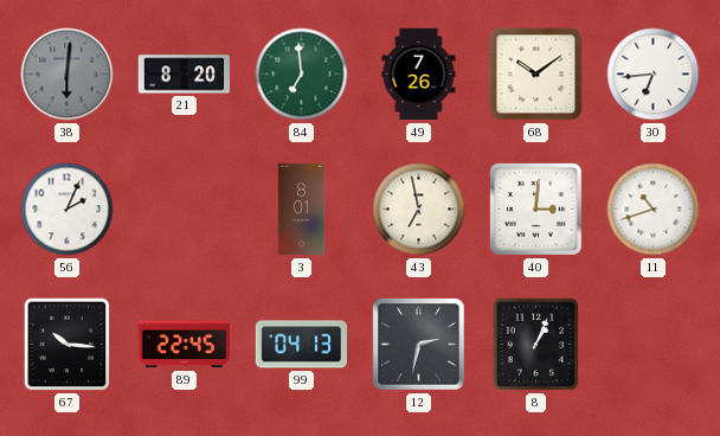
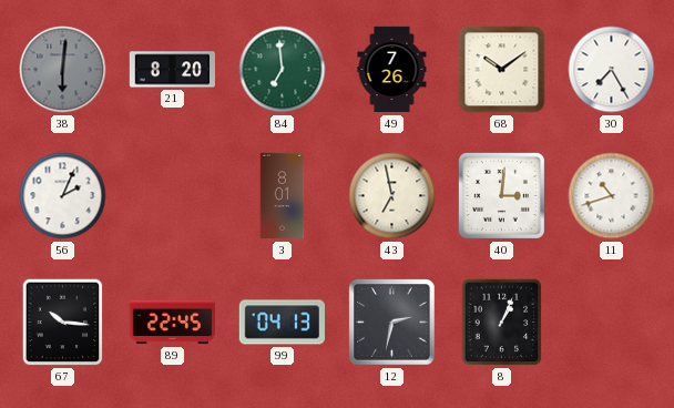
30: 6:44 -> 7:25 (612, 70)
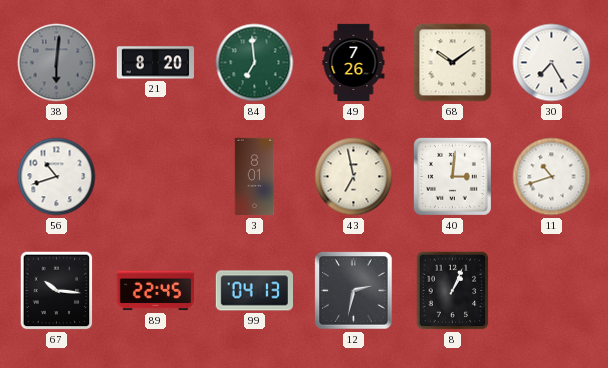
56: 2:04 -> 10:42 (57, 177)
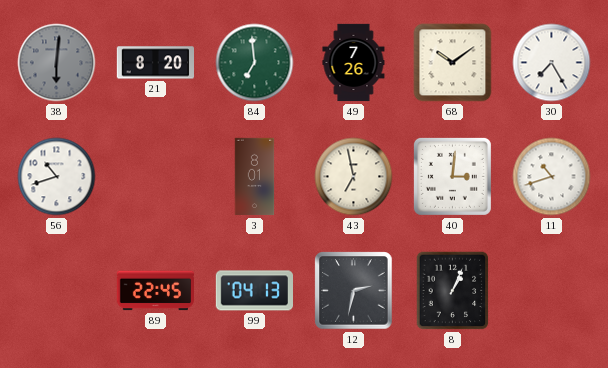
67: 10:16 -> none (57, 291)
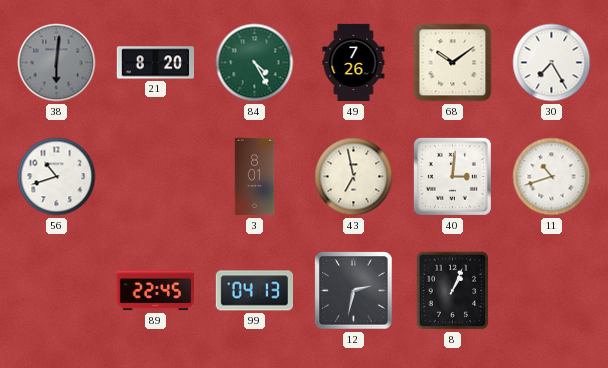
84: 6:59 -> 4:25 (255, 63)
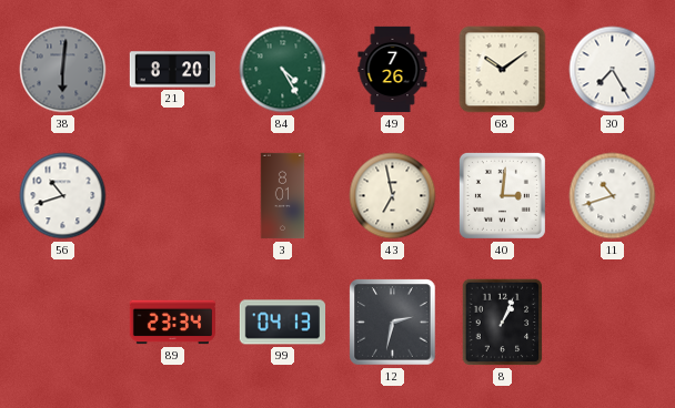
89: 22:45 -> 23:34 (172, 323)
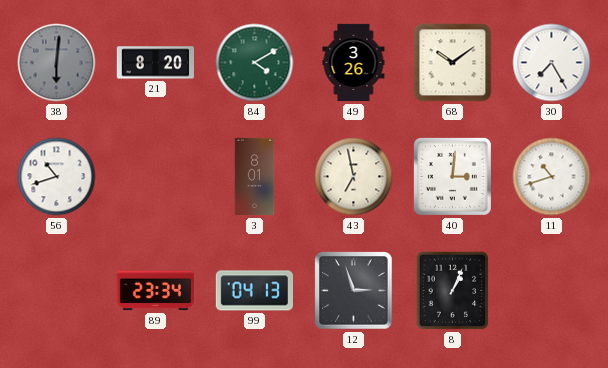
84: 4:25 -> 4:10 (255, 63)
49: 7:26 -> 3:26 (354, 63)
12: 2:32 -> 2:57 (354, 291)
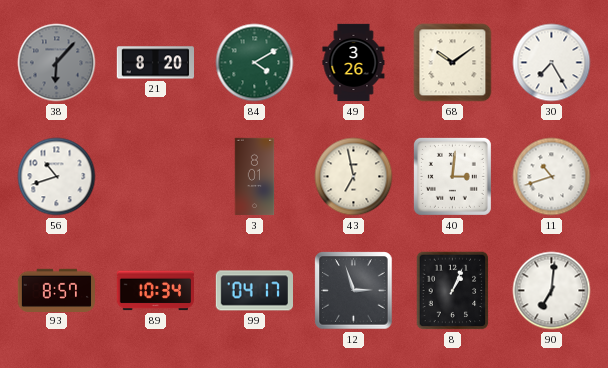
38: 6:01 -> 6:07 (57, 63)
93: none -> 8:57 (56, 290)
89: 23:34 -> 10:34 (155, 291)
99: 04:13 -> 04:17 (254, 291)
90: none -> 7:01 (552, 291)
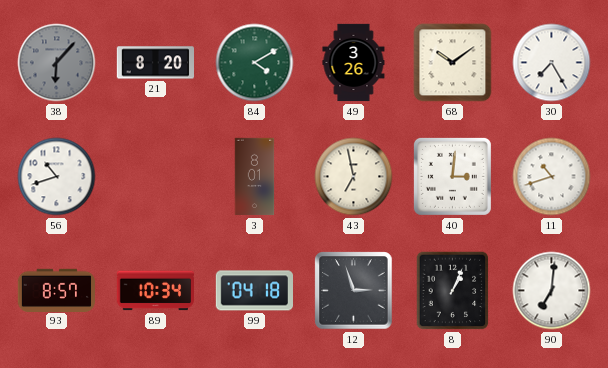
99: 04:17 -> 04:18 (254, 291)
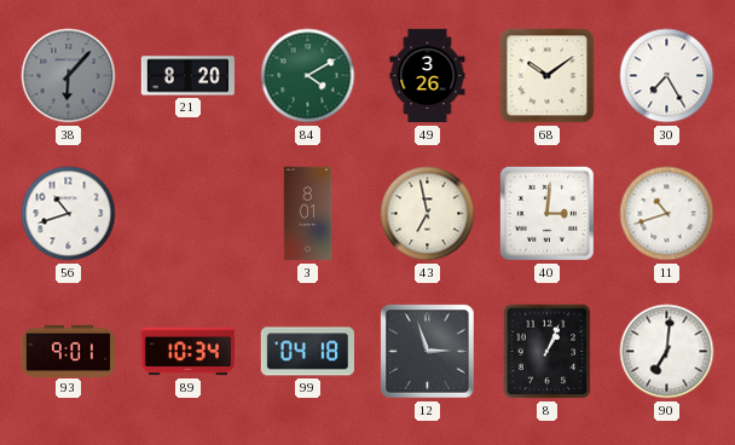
93: 8:57 -> 9:01 (68, 351)
